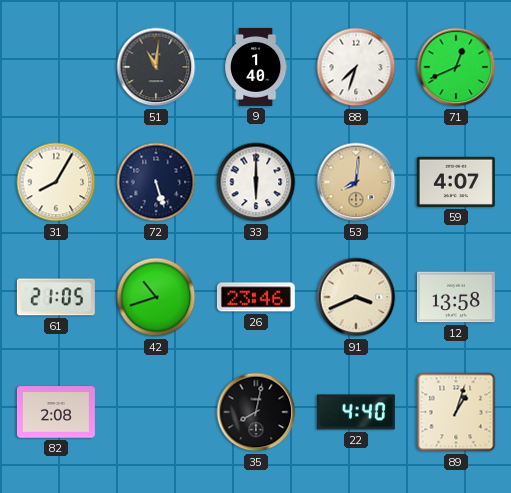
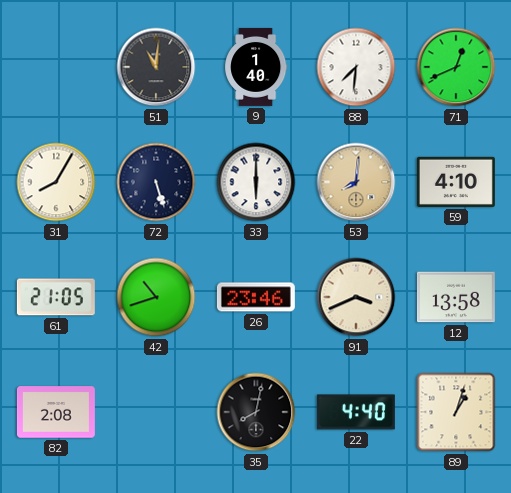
88: 7:33 -> 7:31 (356, 67)
59: 4:07 -> 4:10 (456, 182)
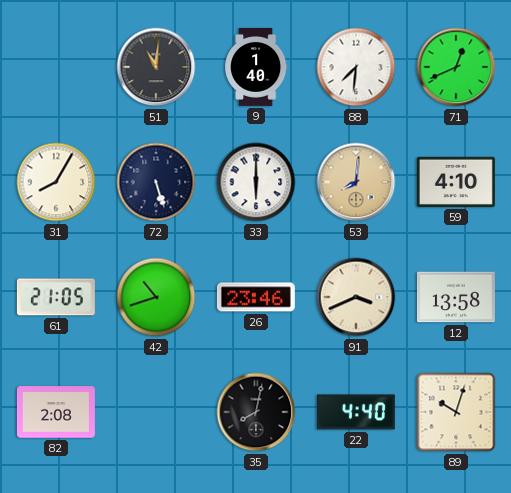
89: 1:03 -> 10:03 (456, 412)
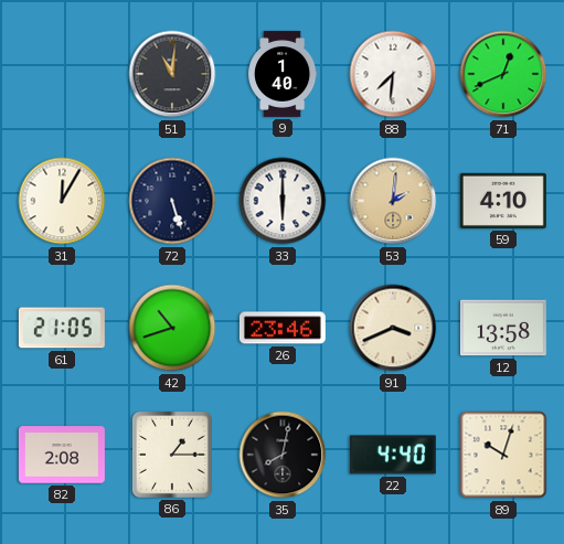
31: 8:05 -> 12:05 (62, 201)
53: 8:01 -> 2:01 (393, 201)
86: none -> 1:15 (172, 455)
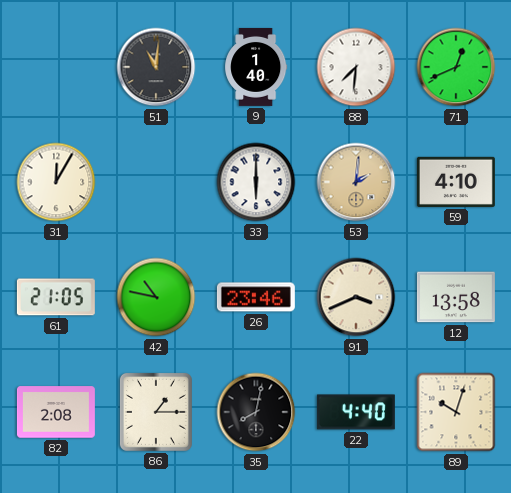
72: 5:27 -> none (172, 201)
42: 10:42 -> 10:47 (156, 297)
